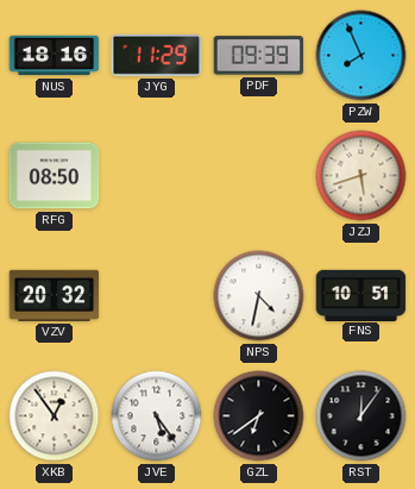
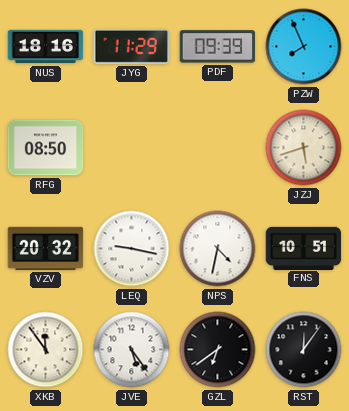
LEQ: none -> 9:17 (132, 249)
XKB: 12:54 -> 11:54 (46, 350)
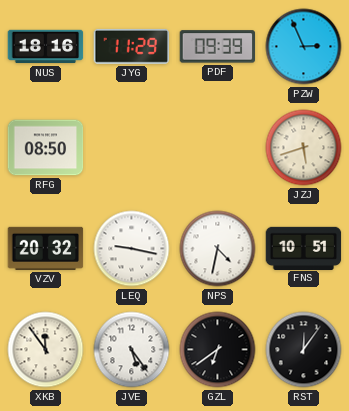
PZW: 7:56 -> 2:56 (304, 47)
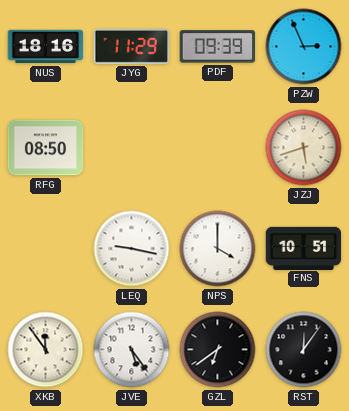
VZV: 20:32 -> none (46, 248)
NPS: 4:32 -> 4:00 (218, 249)
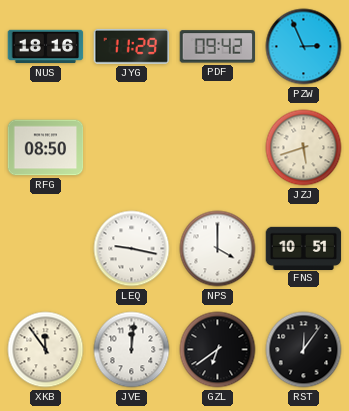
PDF: 09:39 -> 09:42 (218, 47)
JVE: 5:24 -> 12:01 (132, 350)
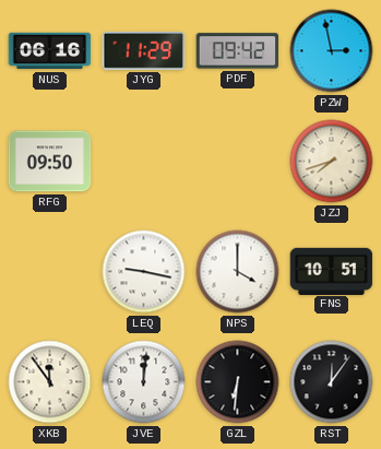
NUS: 18:16 -> 06:16 (50, 51)
PZW: 2:56 -> 2:58 (332, 51)
RFG: 08:50 -> 09:50 (50, 162)
JZJ: 5:42 -> 7:42 (332, 162)
GZL: 6:39 -> 6:31 (238, 382)
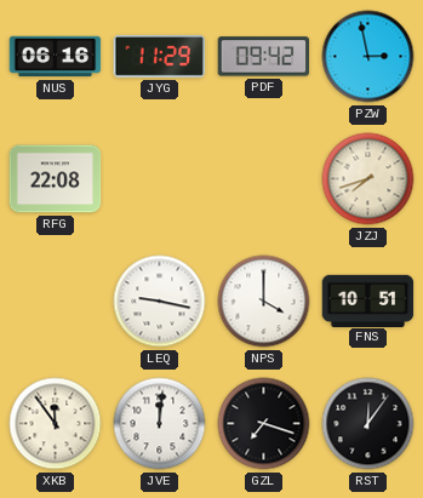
RFG: 09:50 -> 22:08 (56, 179)
GZL: 6:31 -> 7:18 (264, 424)
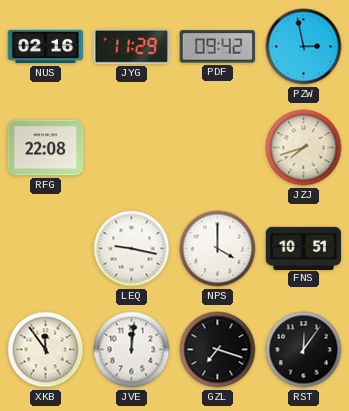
NUS: 06:16 -> 02:16 (46, 47)
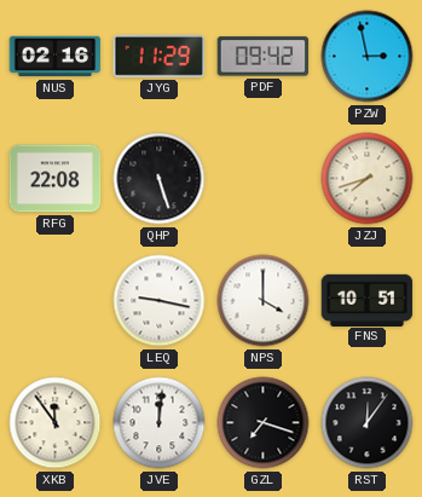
QHP: none -> 5:27 (160, 179)
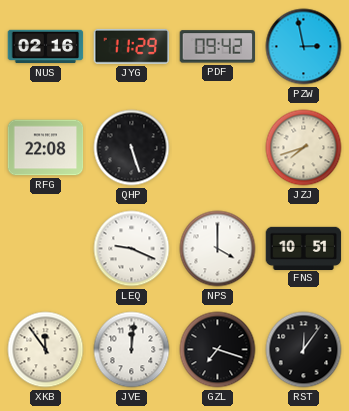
LEQ: 9:17 -> 9:19 (132, 249)
